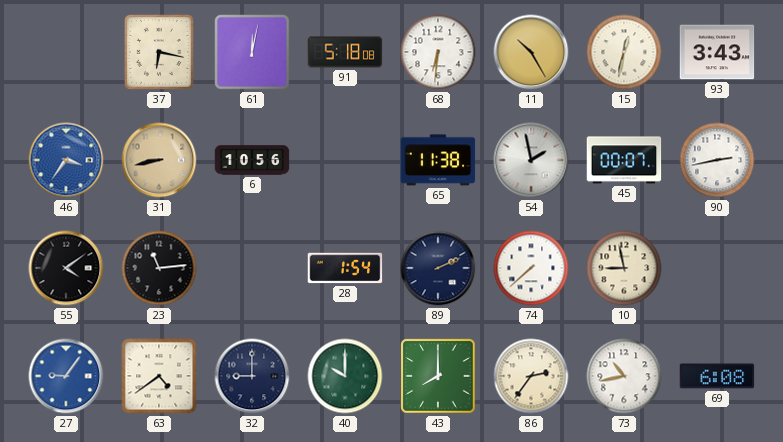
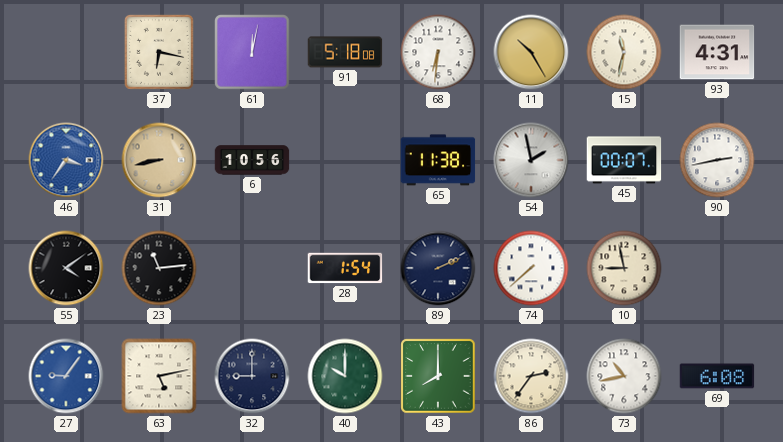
15: 12:32 -> 11:32 (624, 52)
93: 3:43 -> 4:31 (717, 52)
63: 4:39 -> 5:13 (159, 376)
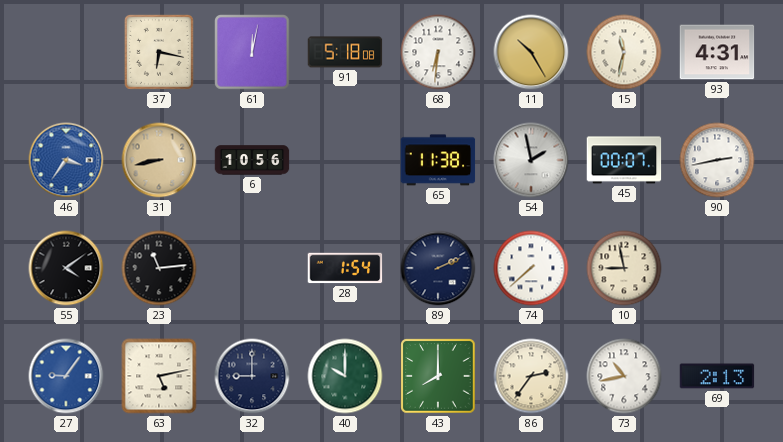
69: 6:08 -> 2:13 (717, 376)
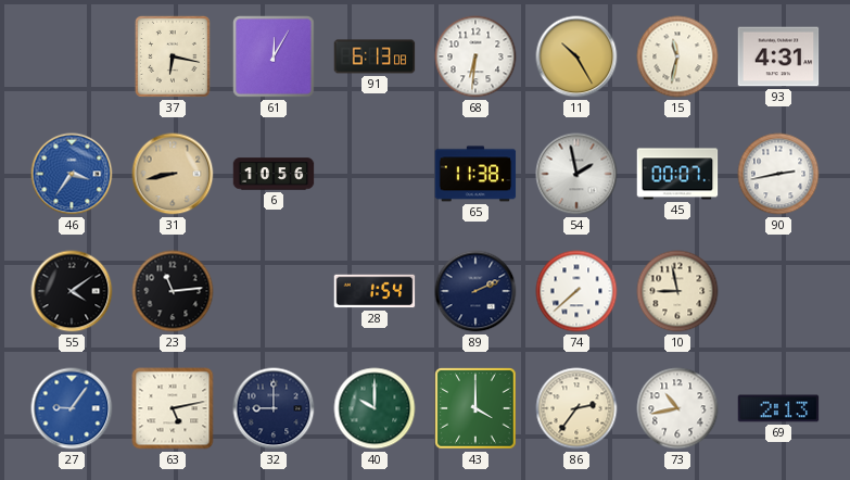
61: 12:02 -> 12:05 (274, 56)
91: 5:18 -> 6:13 (375, 56)
43: 8:00 -> 4:00 (475, 408)
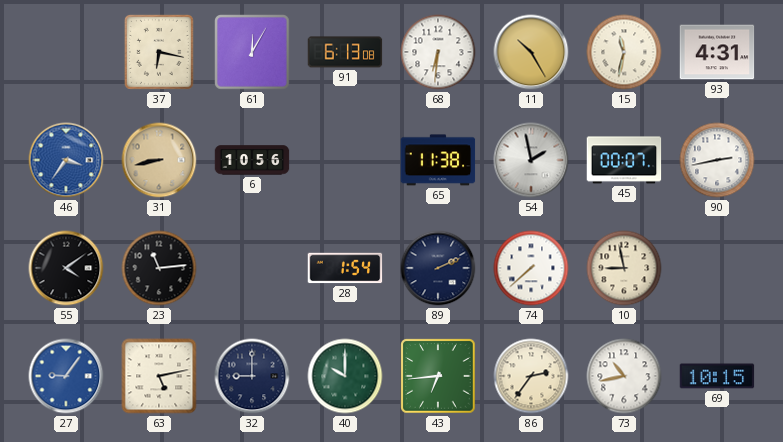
43: 4:00 -> 6:44 (438, 376)
69: 2:13 -> 10:15 (717, 376)
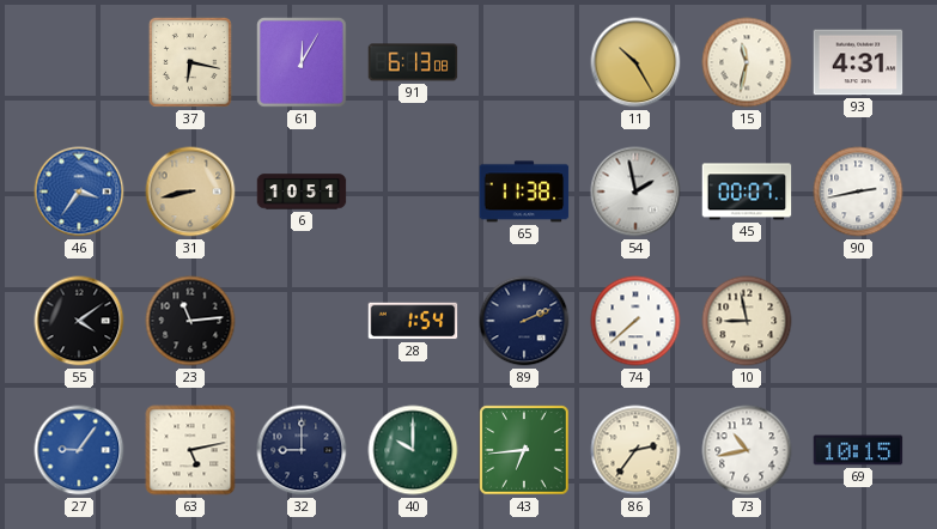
68: 6:31 -> none (438, 52)
6: 10:56 -> 10:51 (302, 191)
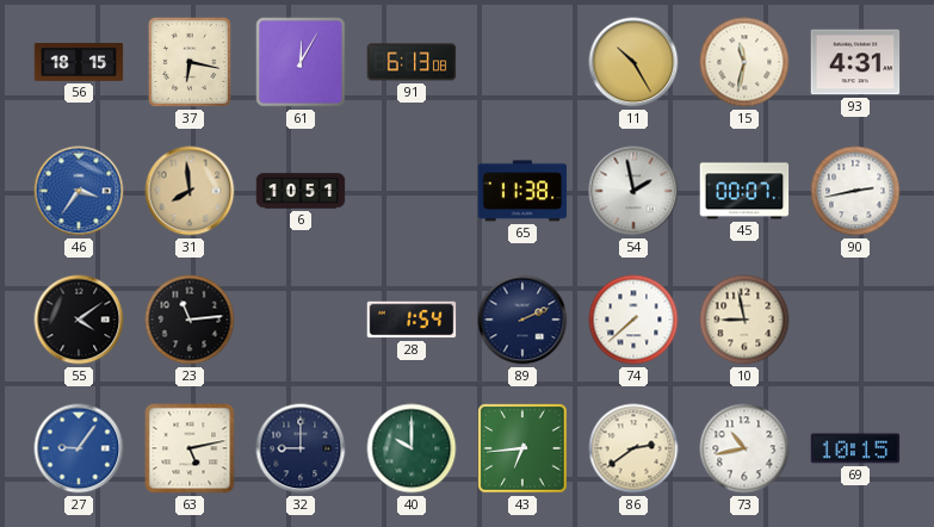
56: none -> 18:15 (79, 63)
31: 8:43 -> 7:59 (190, 191)
86: 2:36 -> 2:39 (633, 448)
